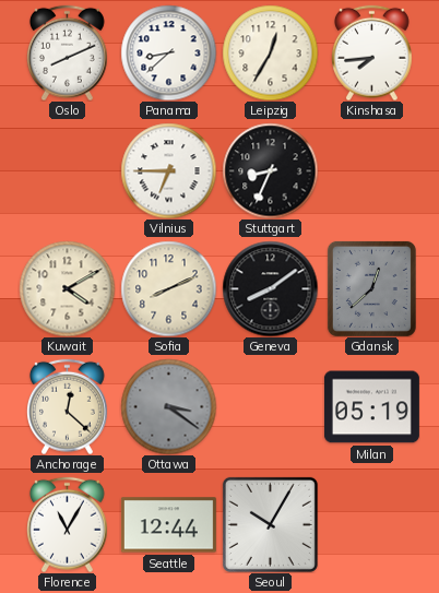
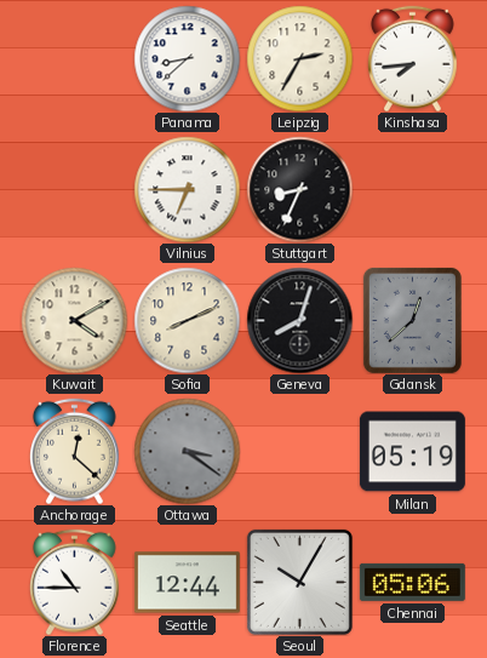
Oslo: 8:11 -> none (68, 52)
Leipzig: 12:35 -> 2:35 (299, 58)
Geneva: 8:09 -> 8:03 (299, 320)
Florence: 11:05 -> 10:45 (75, 582)
Chennai: none -> 05:06 (412, 582)
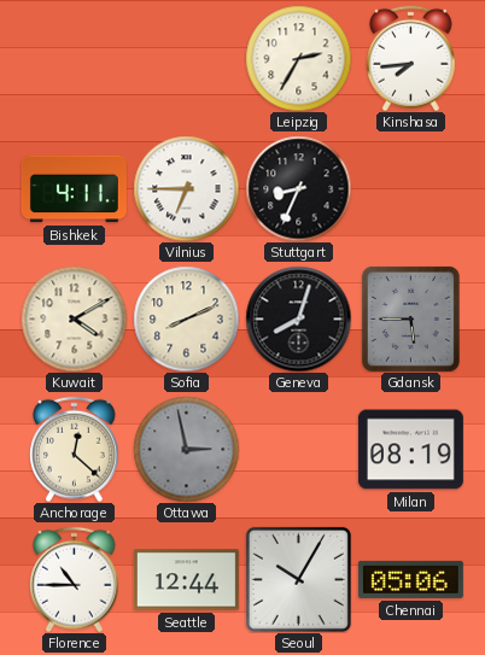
Panama: 8:38 -> none (187, 58)
Bishkek: none -> 4:11 (74, 189)
Gdansk: 12:38 -> 5:45 (410, 318)
Ottawa: 3:21 -> 2:58 (186, 449)
Milan: 05:19 -> 08:19 (410, 450)
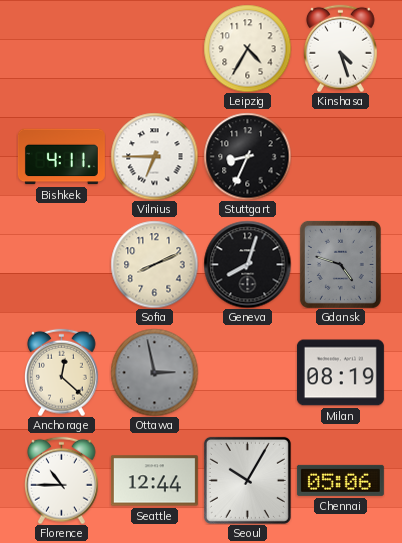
Leipzig: 2:35 -> 4:35 (247, 48)
Kinshasa: 7:44 -> 4:27 (341, 48)
Kuwait: 4:10 -> none (74, 318)
Gdansk: 5:45 -> 4:48 (340, 264)
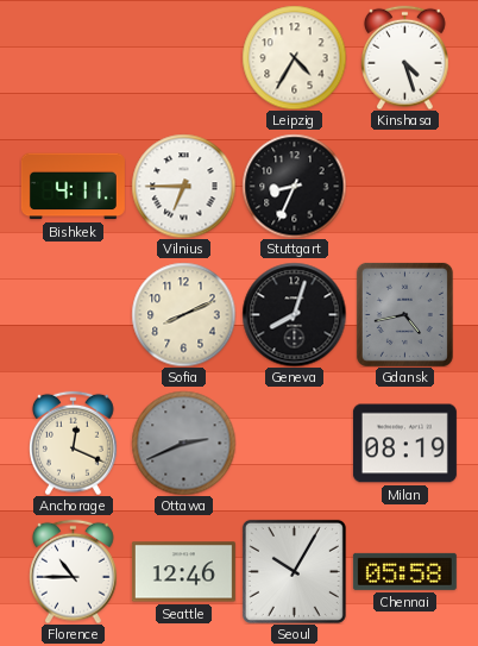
Gdansk: 4:48 -> 4:43 (404, 314)
Anchorage: 12:22 -> 12:19 (74, 443)
Ottawa: 2:58 -> 2:41 (183, 443)
Seattle: 12:44 -> 12:46 (183, 572)
Chennai: 05:06 -> 05:58 (404, 571)
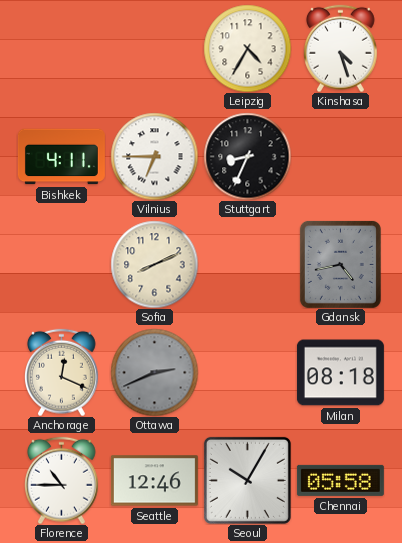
Geneva: 8:03 -> none (294, 314)
Milan: 08:19 -> 08:18 (340, 373)
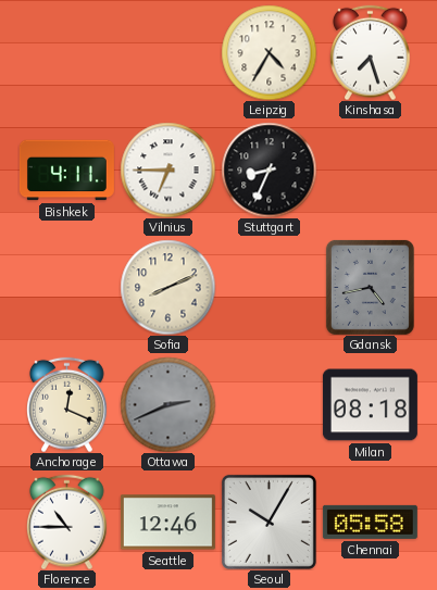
Kinshasa: 4:27 -> 7:27 (371, 52)
